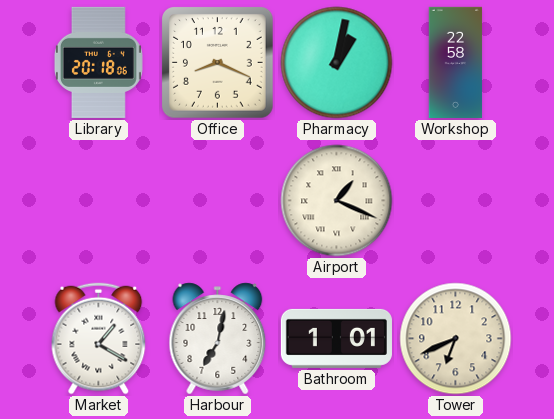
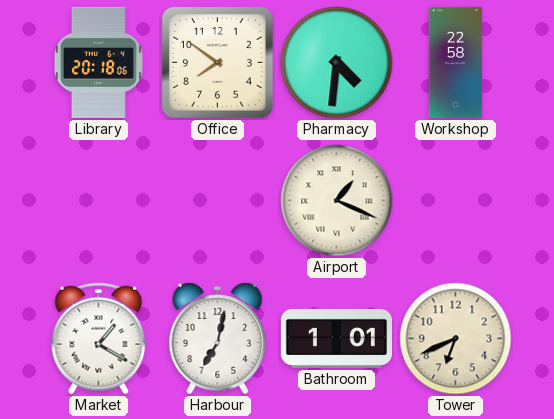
Office: 8:19 -> 7:51 (218, 63)
Pharmacy: 1:02 -> 4:31 (337, 63)
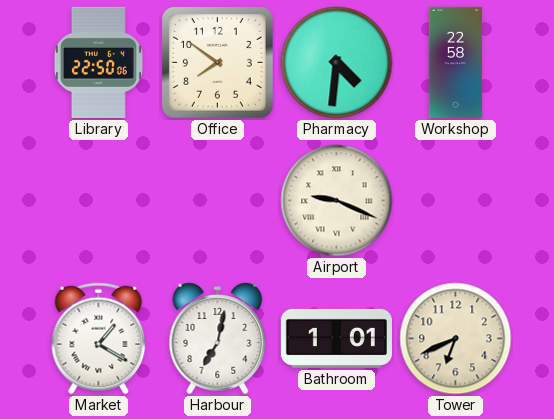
Library: 20:18 -> 22:50 (98, 62)
Airport: 1:19 -> 9:19 (337, 201)
